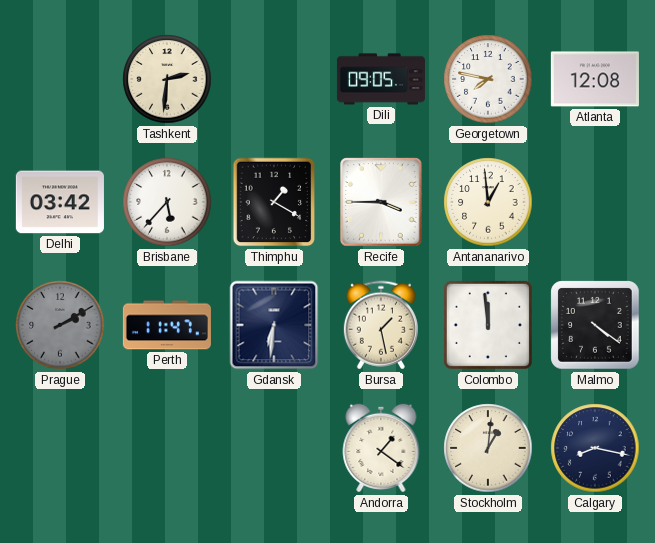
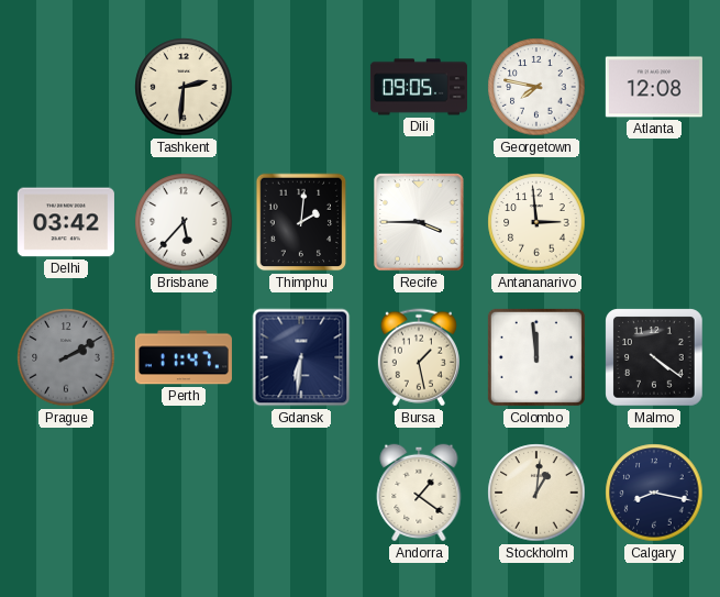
Thimphu: 1:20 -> 2:01 (301, 222)
Antananarivo: 12:59 -> 2:59 (536, 222)
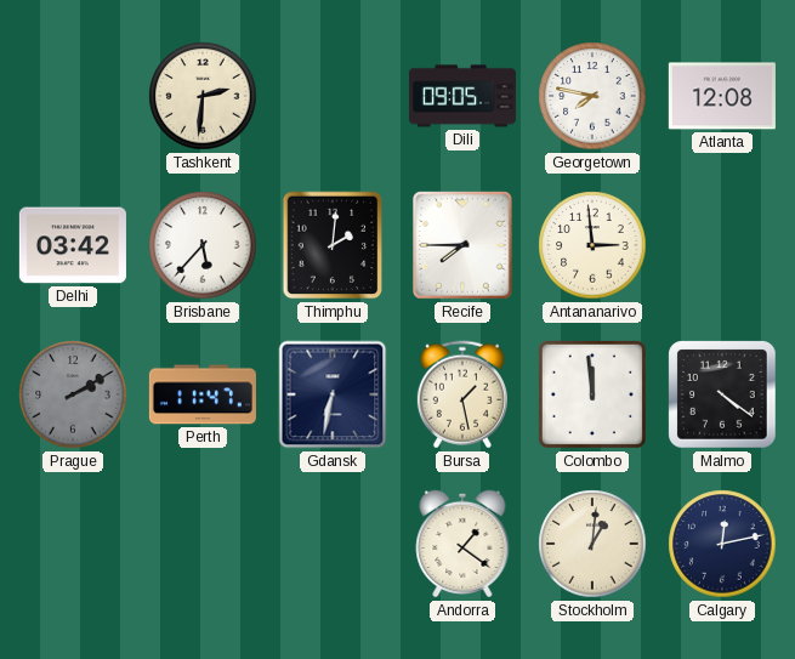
Recife: 3:45 -> 7:45 (462, 245)
Gdansk: 6:31 -> 6:32 (333, 394)
Calgary: 8:17 -> 12:13 (722, 544)
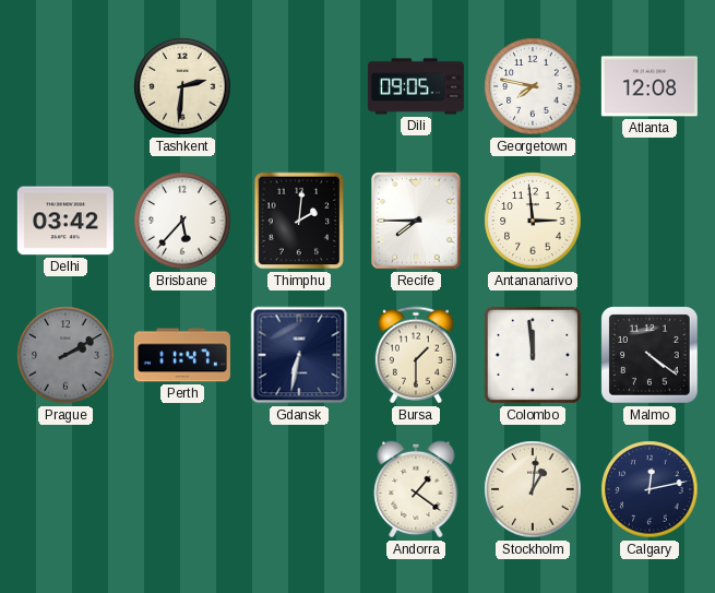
Bursa: 1:28 -> 1:30 (416, 355)
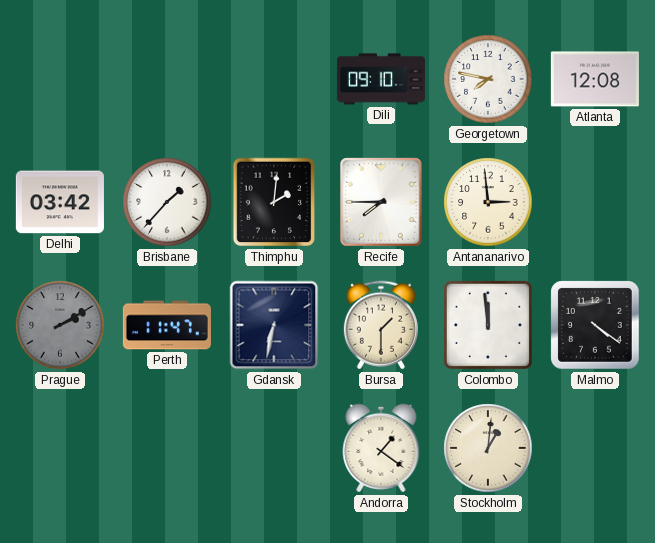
Tashkent: 2:31 -> none (182, 86)
Dili: 09:05 -> 09:10 (381, 79)
Brisbane: 5:37 -> 1:37 (167, 202)
Calgary: 12:13 -> none (650, 489)
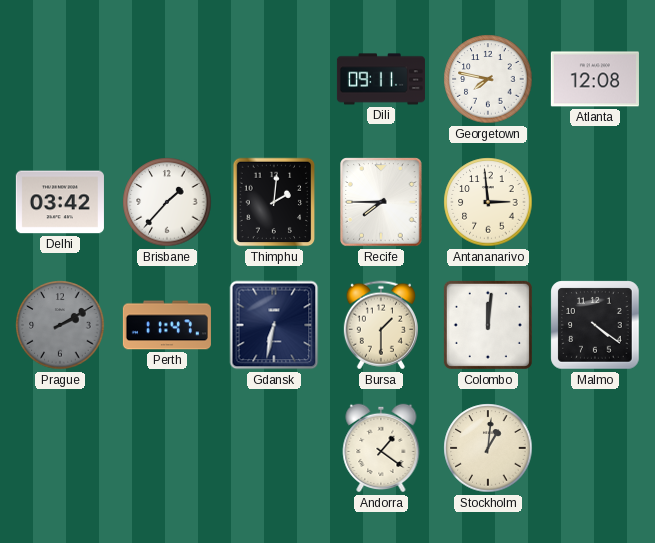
Dili: 09:10 -> 09:11 (381, 79)
Colombo: 11:59 -> 12:01 (488, 325)
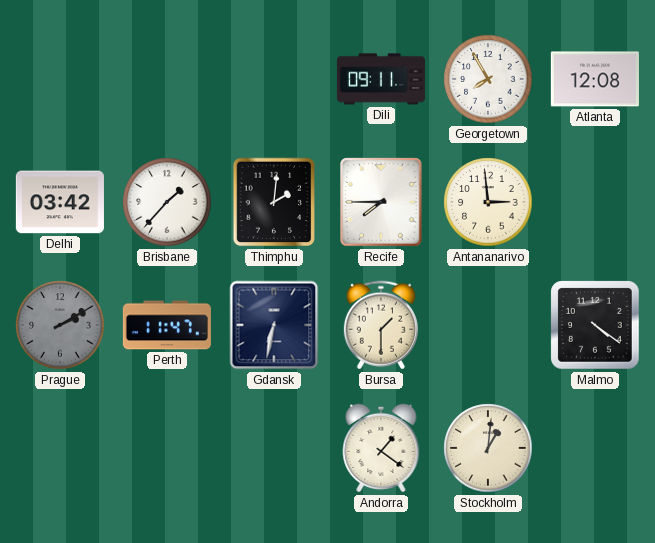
Georgetown: 7:47 -> 7:55 (488, 79)
Colombo: 12:01 -> none (488, 325)
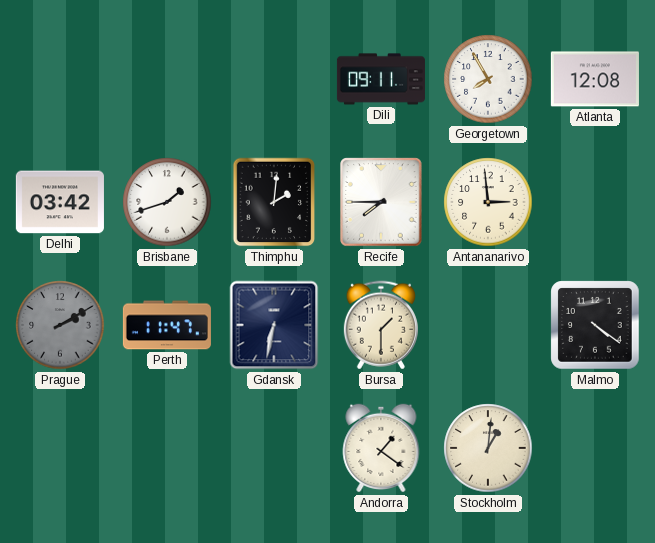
Brisbane: 1:37 -> 1:42 (167, 202)
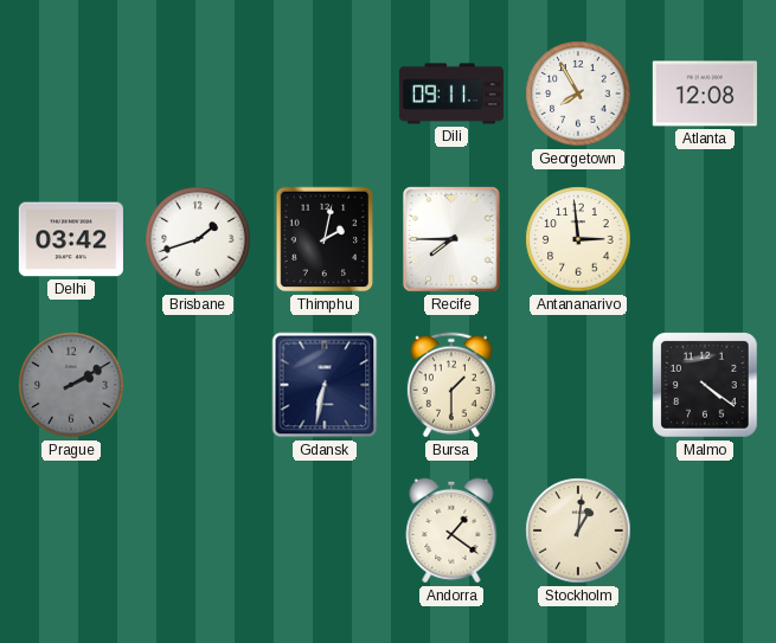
Thimphu: 2:01 -> 2:02 (325, 239)
Perth: 11:47 -> none (167, 325)
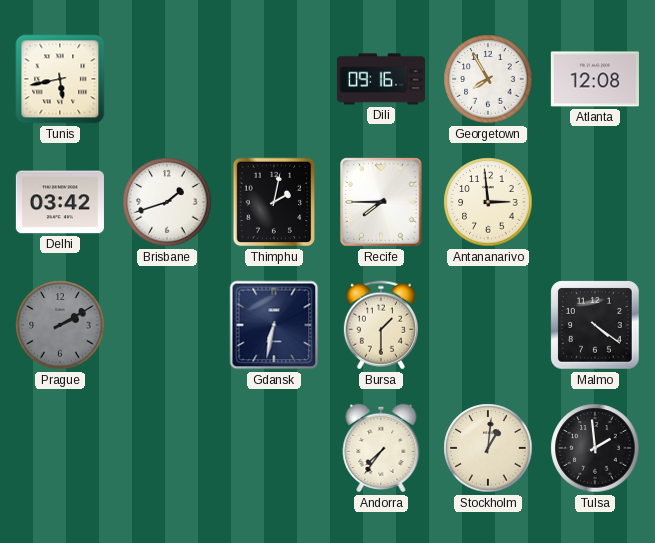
Tunis: none -> 5:43 (60, 79)
Dili: 09:11 -> 09:16 (381, 79)
Andorra: 1:21 -> 7:36 (381, 448)
Tulsa: none -> 1:59 (595, 448)
